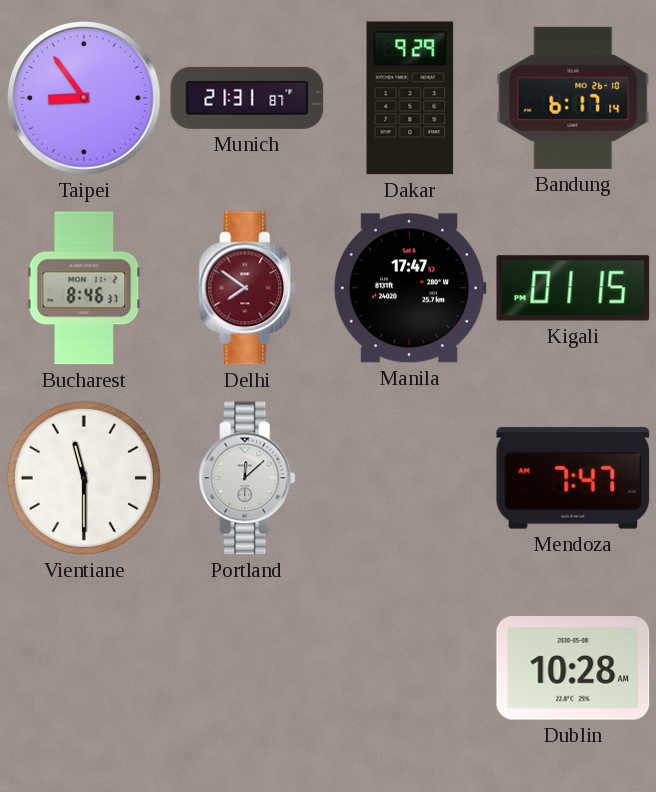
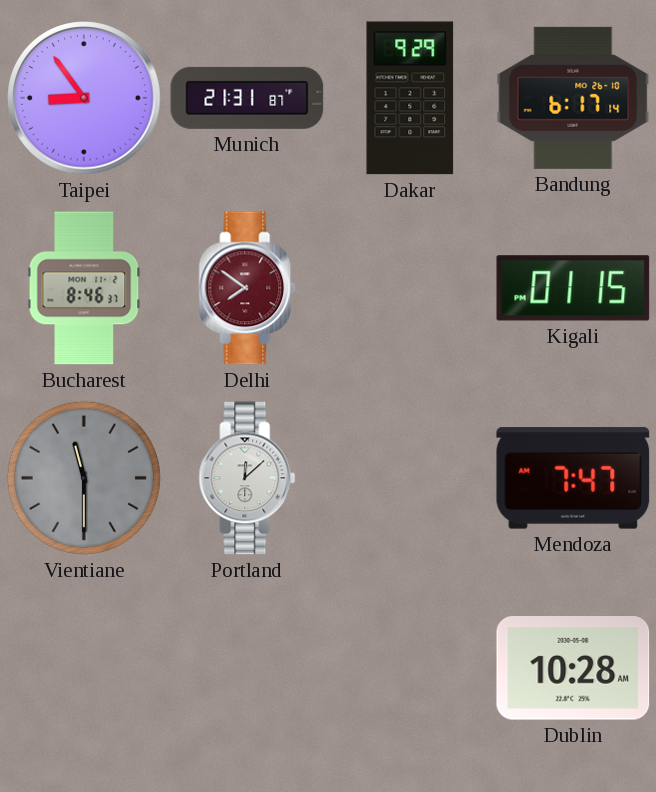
Manila: 17:47 -> none (410, 288)
Vientiane dial: white -> grey (84, 478)
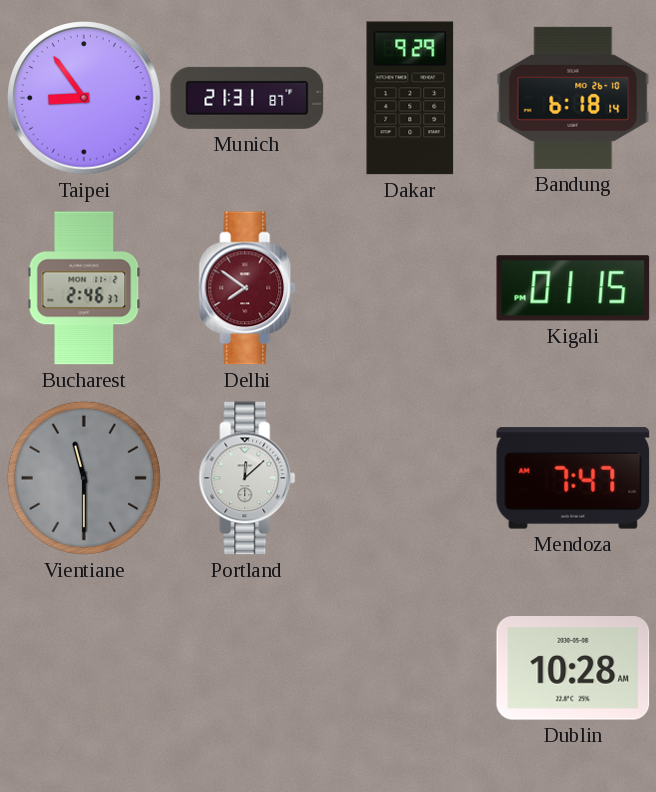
Bandung: 6:17 -> 6:18 (573, 98)
Bucharest: 8:46 -> 2:46 (84, 288)
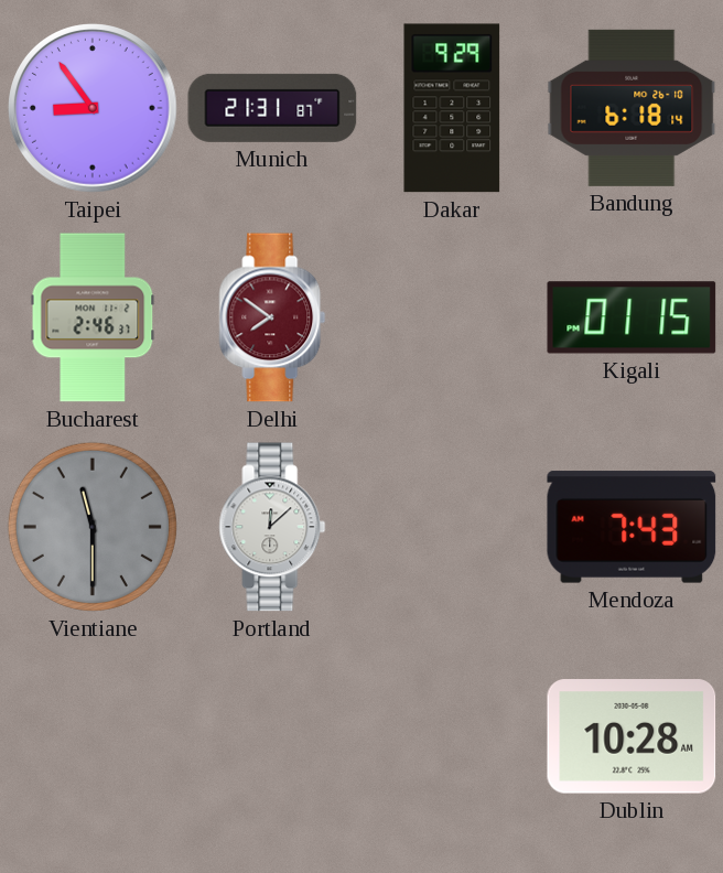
Mendoza: 7:47 -> 7:43 (632, 527)
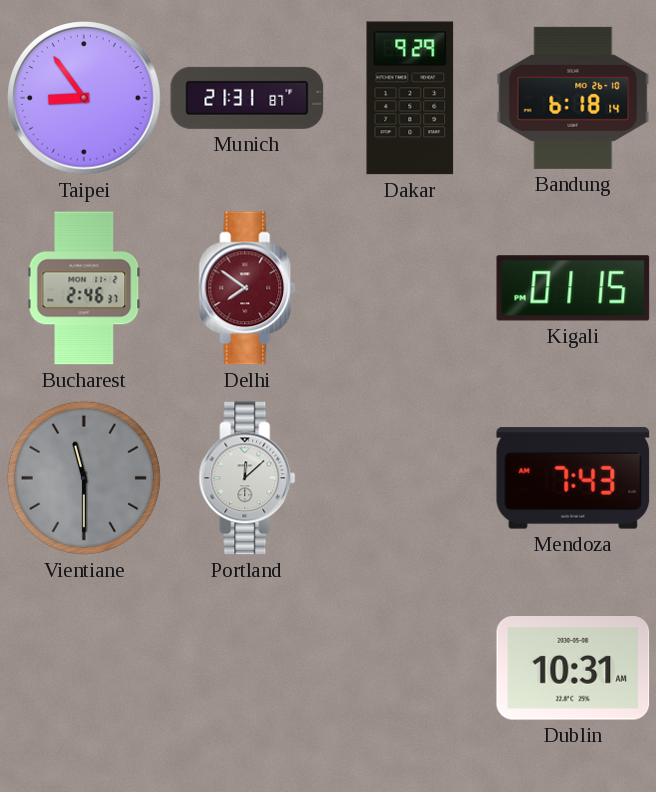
Dublin: 10:28 -> 10:31 (573, 668)
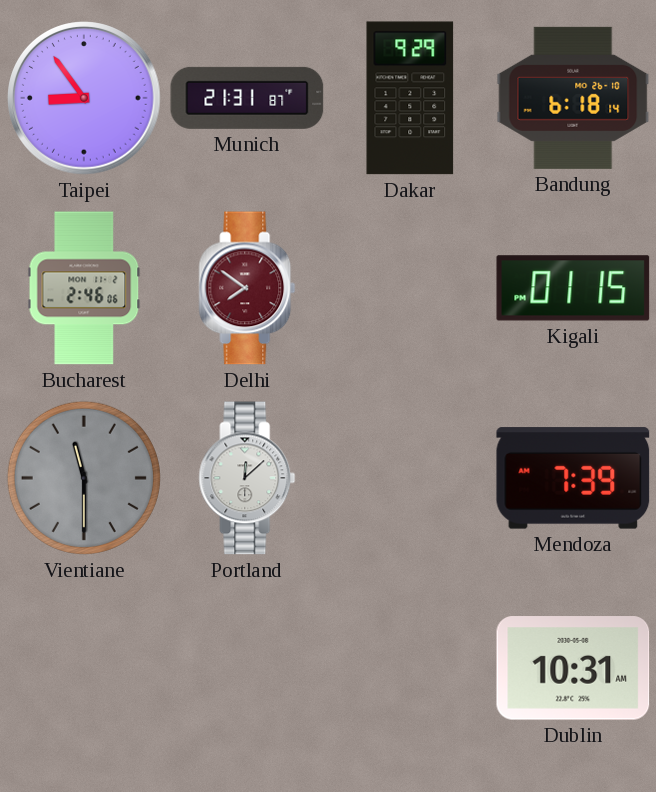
Bucharest: 2:46:37 -> 2:46:06 (84, 288)
Mendoza: 7:43 -> 7:39 (573, 478)
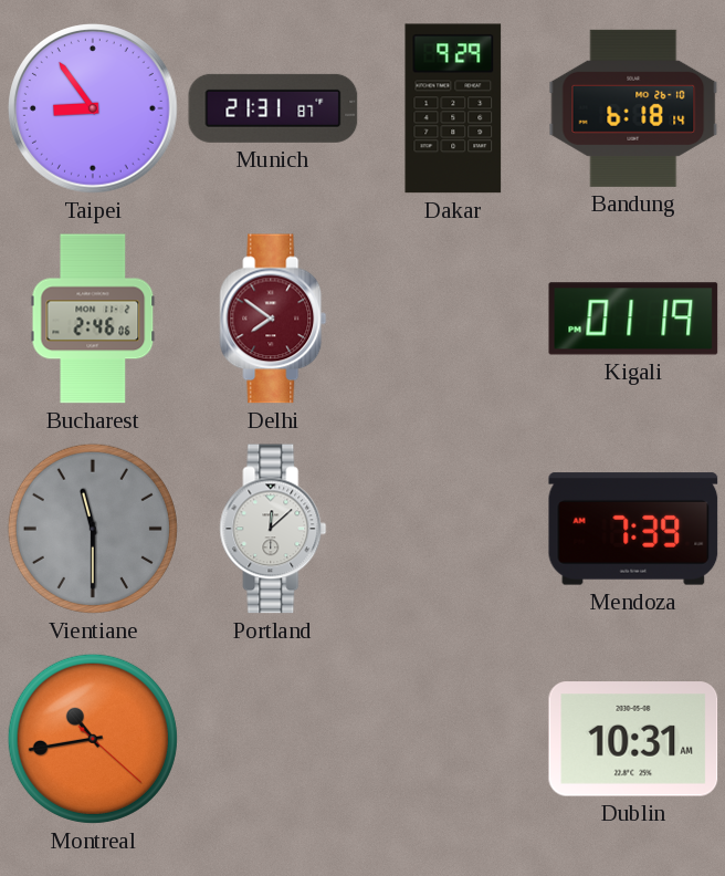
Kigali: 01:15 -> 01:19 (633, 319)
Montreal: none -> 10:43 (93, 739)
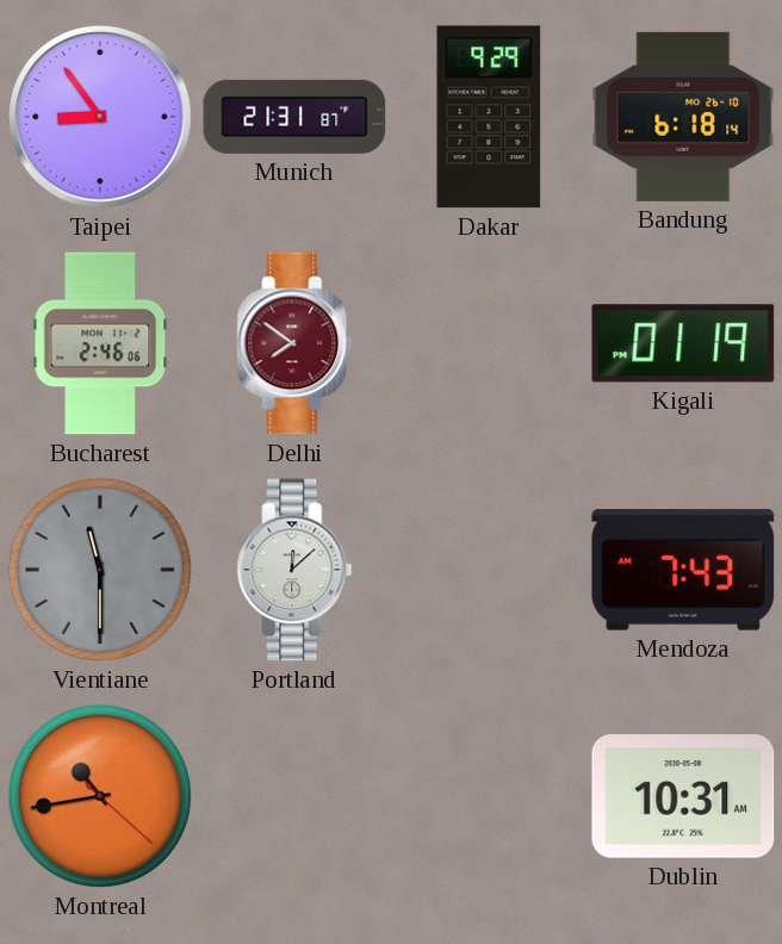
Mendoza: 7:39 -> 7:43 (683, 570)
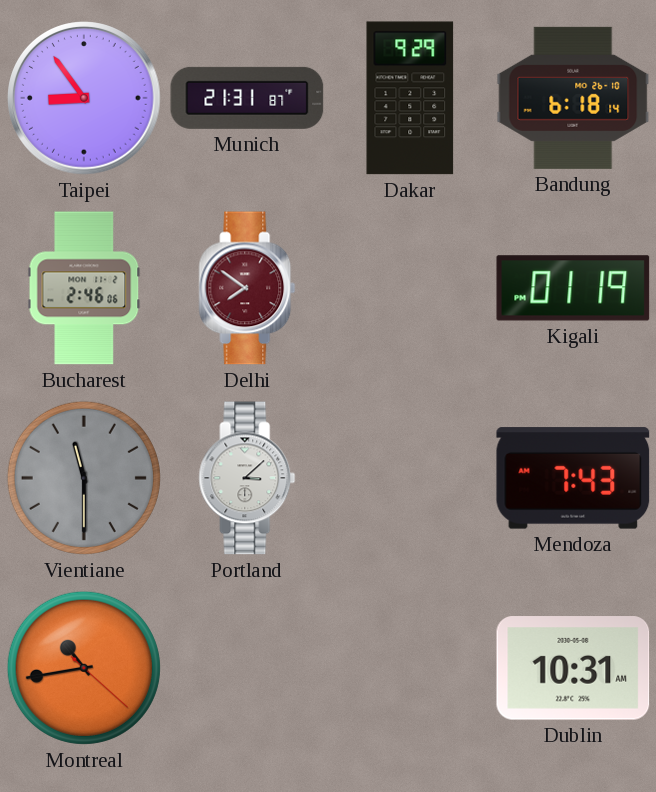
Portland: 12:08 -> 3:08 (247, 478)
